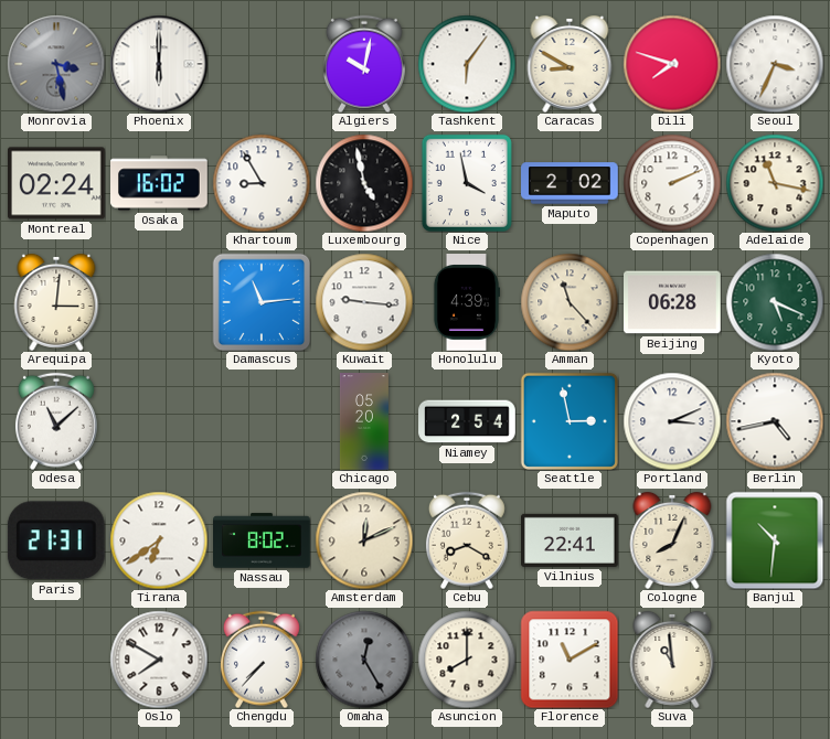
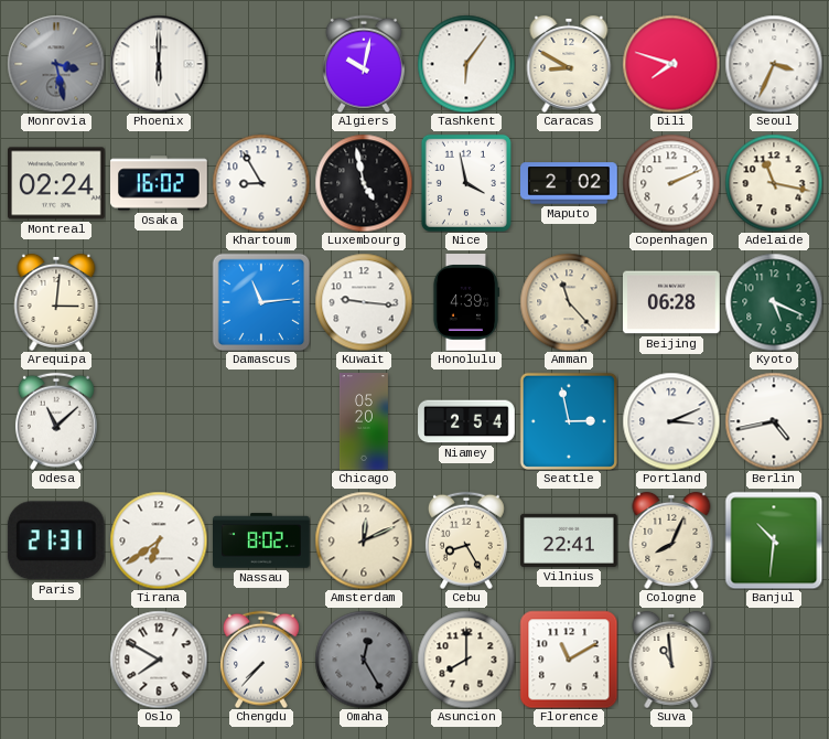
Cebu: 8:20 -> 8:25 (466, 540)
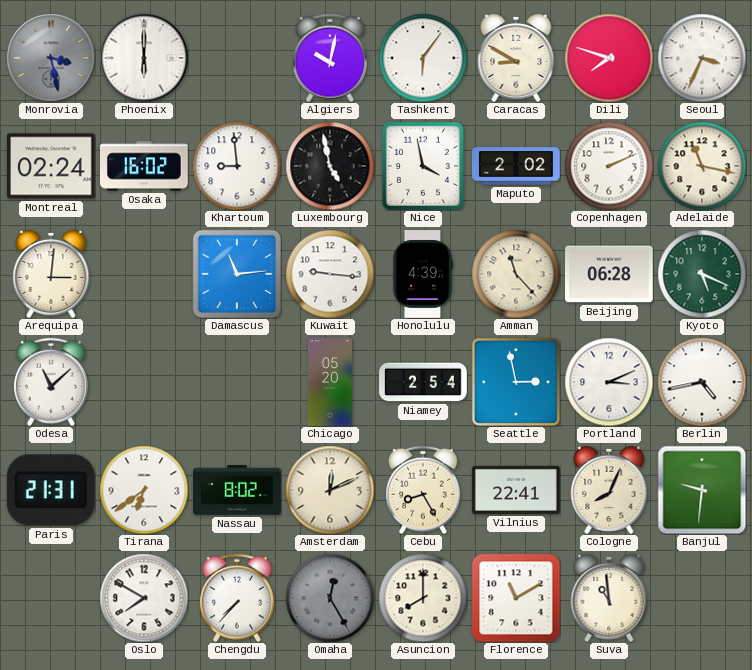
Khartoum: 8:55 -> 8:59 (237, 166)
Banjul: 10:31 -> 9:31 (702, 490)
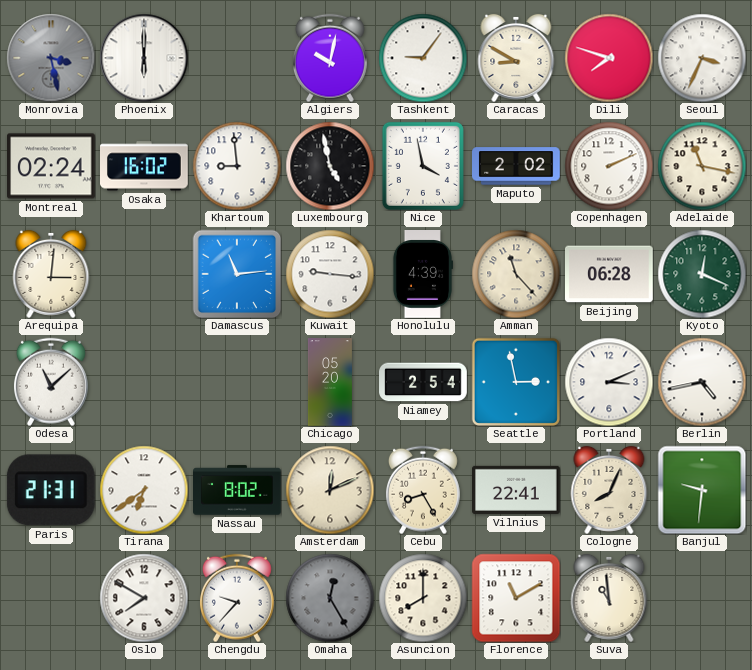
Tashkent: 6:06 -> 9:06 (423, 58)
Kyoto: 5:19 -> 12:19 (702, 274)
Chengdu: 7:37 -> 9:37 (237, 598)
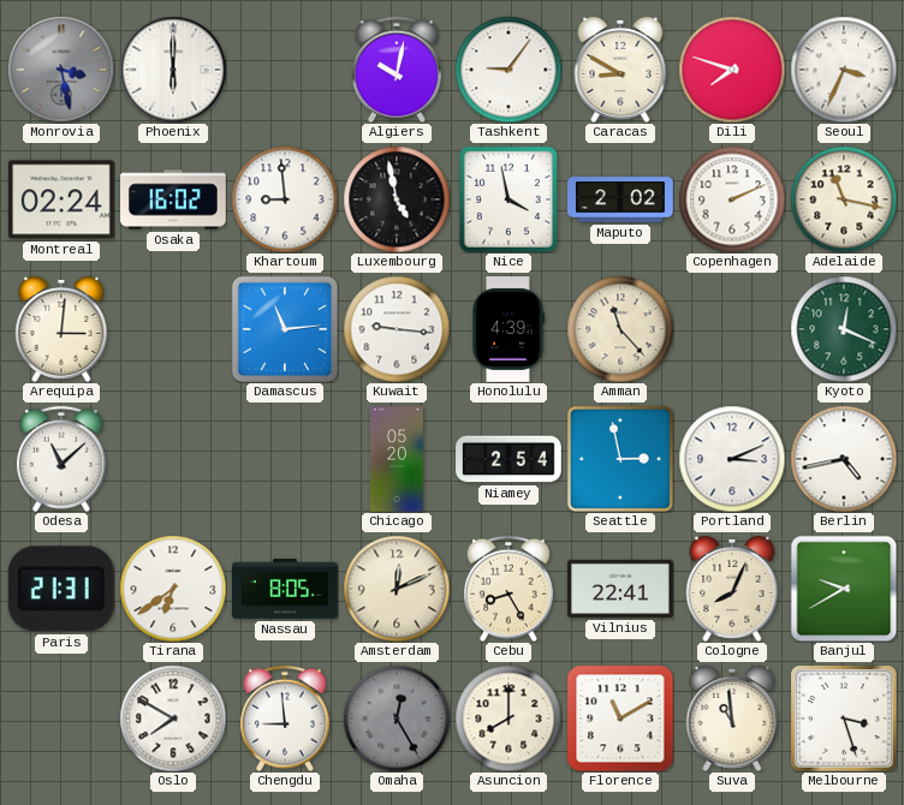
Beijing: 06:28 -> none (610, 274)
Nassau: 8:02 -> 8:05 (286, 589)
Banjul: 9:31 -> 9:40 (844, 589)
Chengdu: 9:37 -> 8:59 (285, 718)
Melbourne: none -> 3:27 (844, 718)
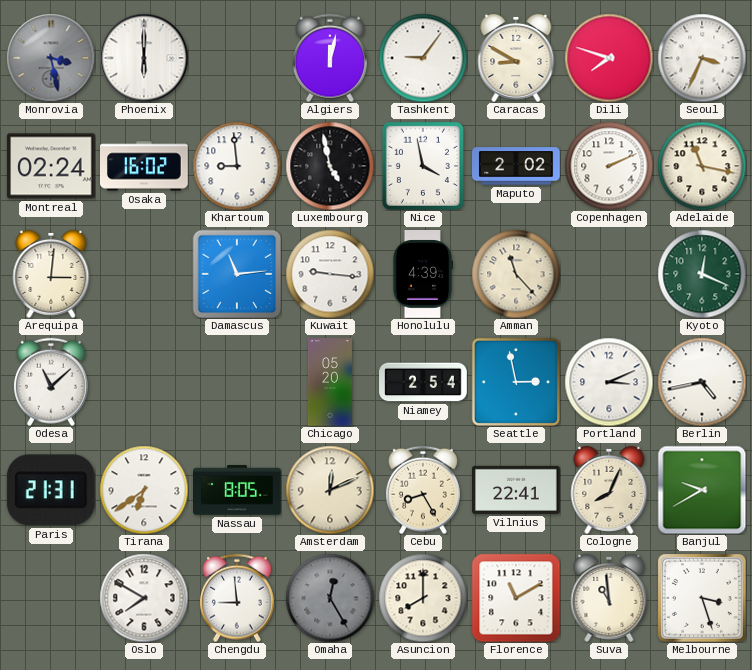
Algiers: 10:02 -> 12:02 (330, 58)
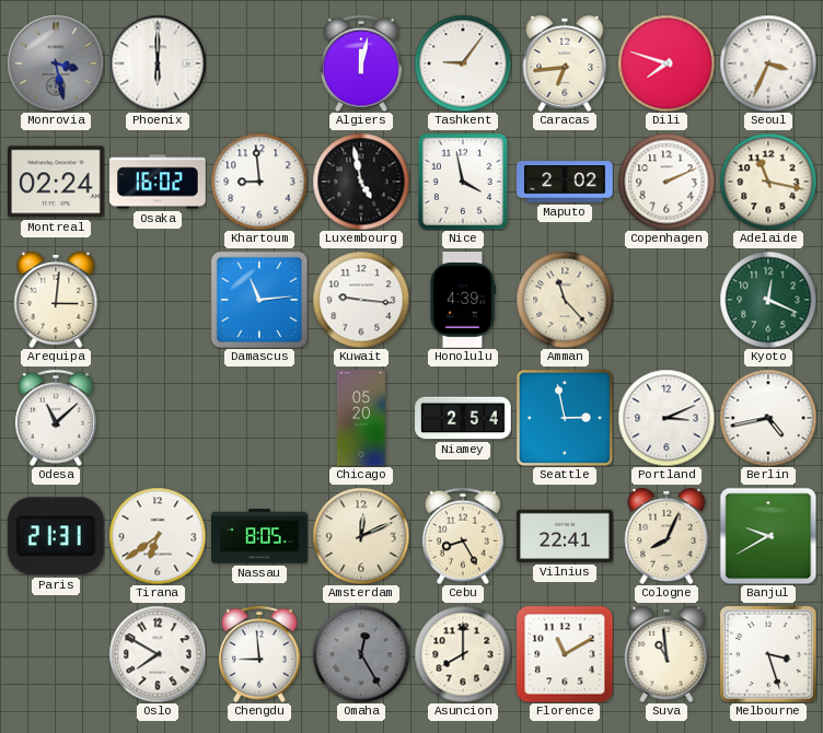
Caracas: 8:50 -> 6:44 (565, 63)
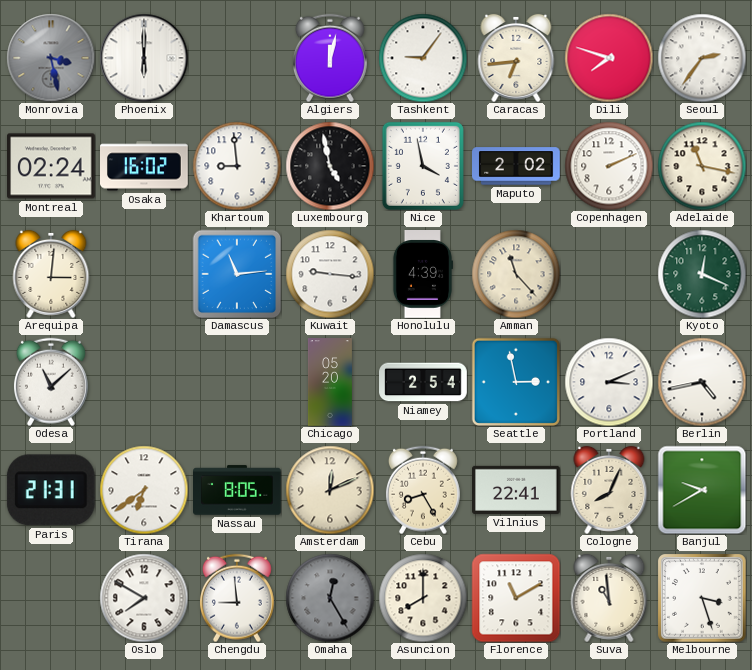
Seoul: 3:34 -> 2:36 (702, 58)
